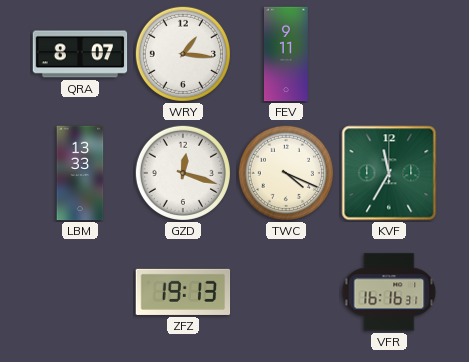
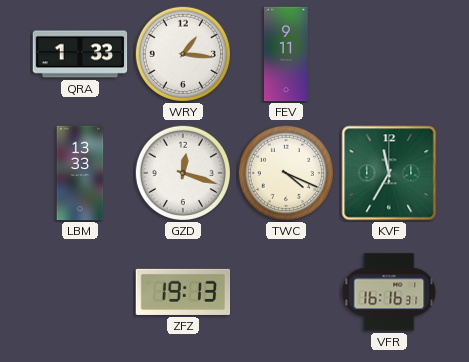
QRA: 8:07 -> 1:33 (80, 54)
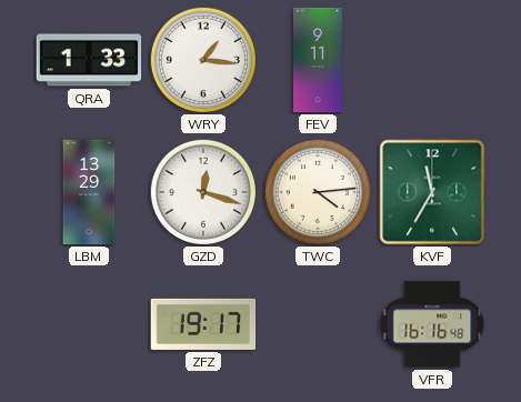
LBM: 13:33 -> 13:29 (89, 192)
TWC: 4:19 -> 4:14 (318, 192)
ZFZ: 19:13 -> 19:17 (203, 324)
VFR: 16:16:31 -> 16:16:48 (432, 324)
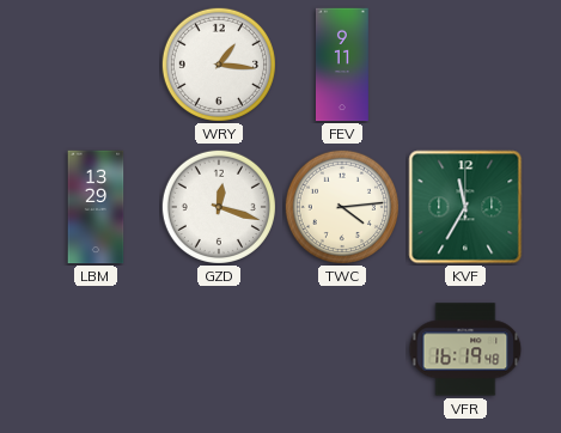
QRA: 1:33 -> none (89, 60)
ZFZ: 19:17 -> none (203, 324)
VFR: 16:16 -> 16:19 (465, 349)
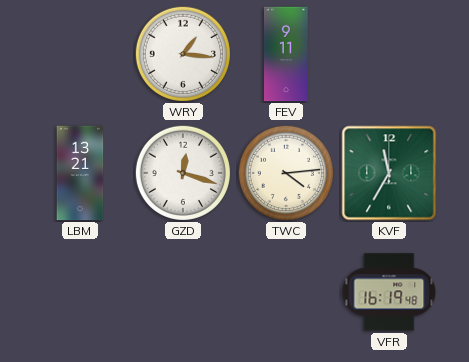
LBM: 13:29 -> 13:21 (80, 173)
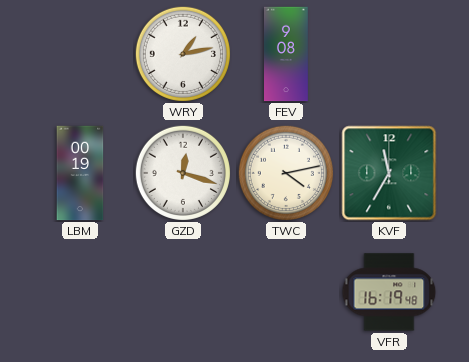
WRY: 1:16 -> 1:13 (183, 54)
FEV: 9:11 -> 9:08 (287, 54)
LBM: 13:21 -> 00:19 (80, 173)
TWC: 4:14 -> 4:13 (286, 173)
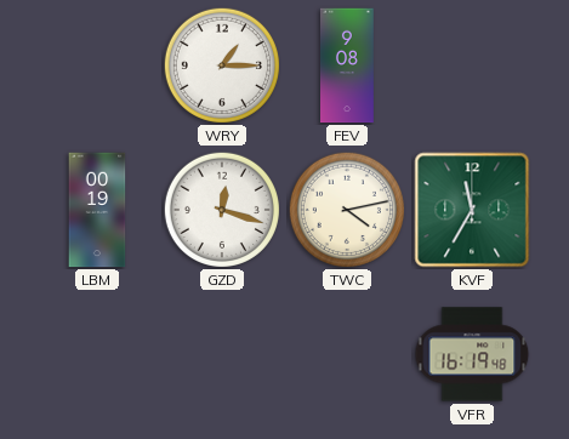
WRY: 1:13 -> 1:15 (222, 65)
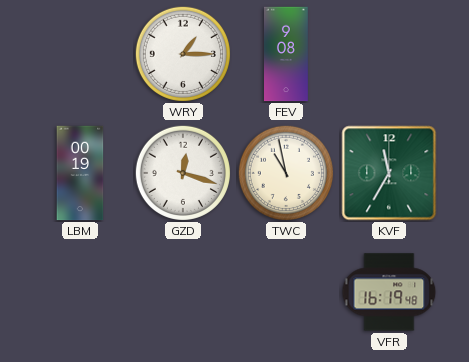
TWC: 4:13 -> 10:58 (286, 173)
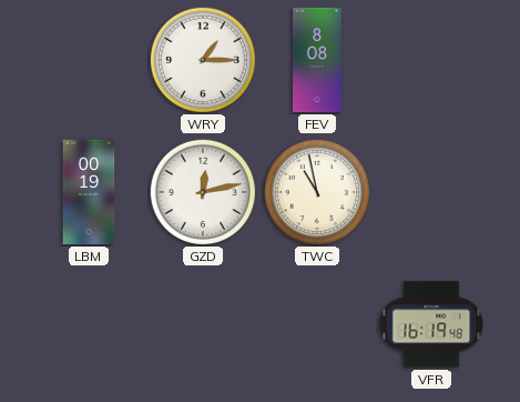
FEV: 9:08 -> 8:08 (318, 60)
GZD: 12:18 -> 12:13 (203, 192)
KVF: 11:35 -> none (389, 173)
